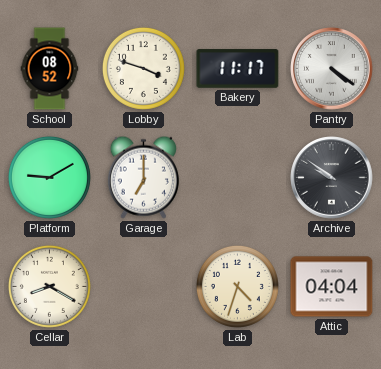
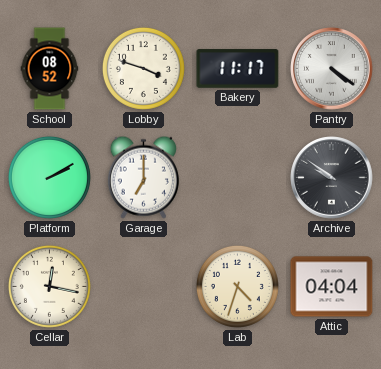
Platform: 9:10 -> 2:10 (49, 177)
Cellar: 8:20 -> 12:17 (49, 286)
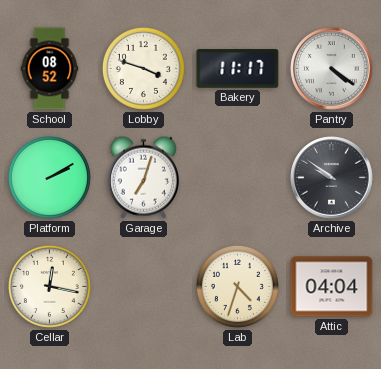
Garage: 7:00 -> 7:03 (143, 177)
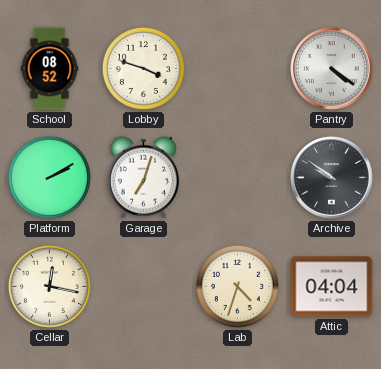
Bakery: 11:17 -> none (238, 69)
